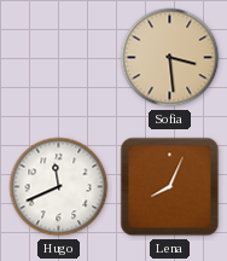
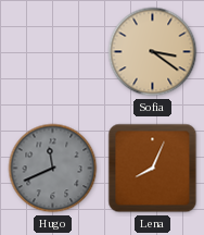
Sofia: 3:29 -> 3:21 (153, 52)
Hugo dial: white -> grey (53, 169)
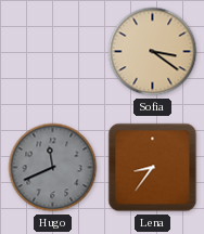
Lena: 8:04 -> 8:36 (153, 168)
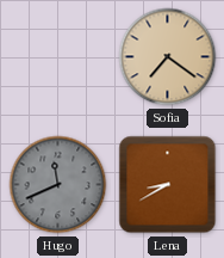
Sofia: 3:21 -> 7:21 (168, 57)
Lena: 8:36 -> 8:40 (168, 185)
